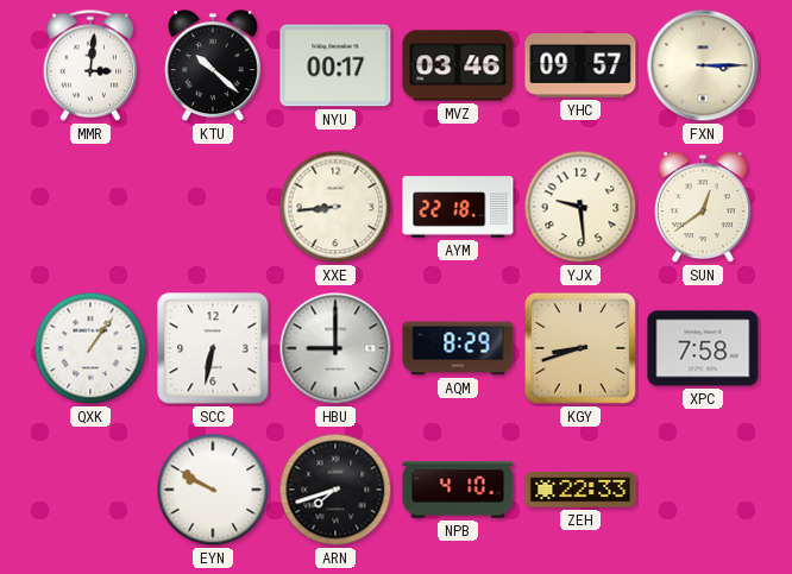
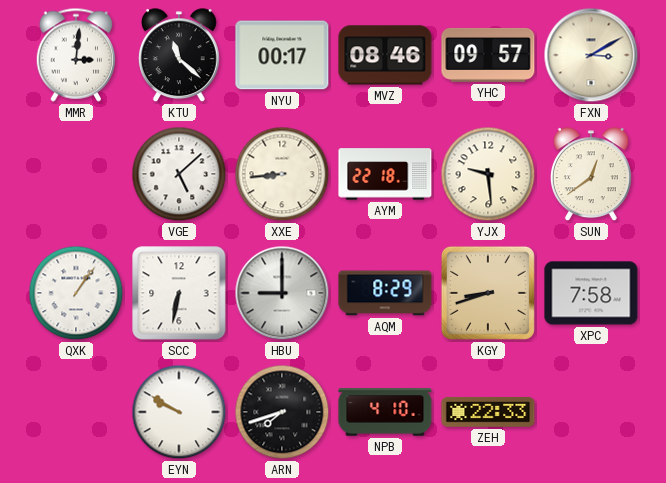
KTU: 10:22 -> 11:22 (179, 56)
MVZ: 03:46 -> 08:46 (385, 55)
FXN: 3:15 -> 3:10 (591, 55)
VGE: none -> 5:08 (179, 174)
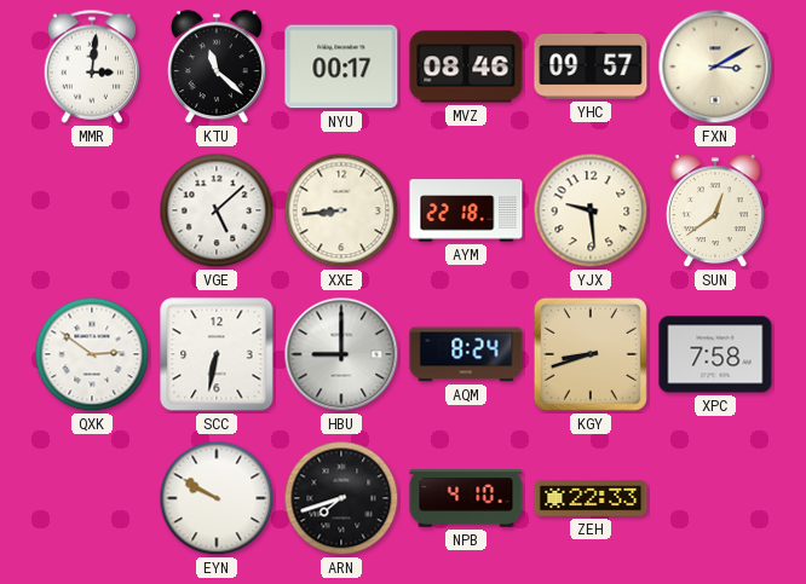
QXK: 1:06 -> 2:51 (92, 354)
AQM: 8:29 -> 8:24 (466, 354)
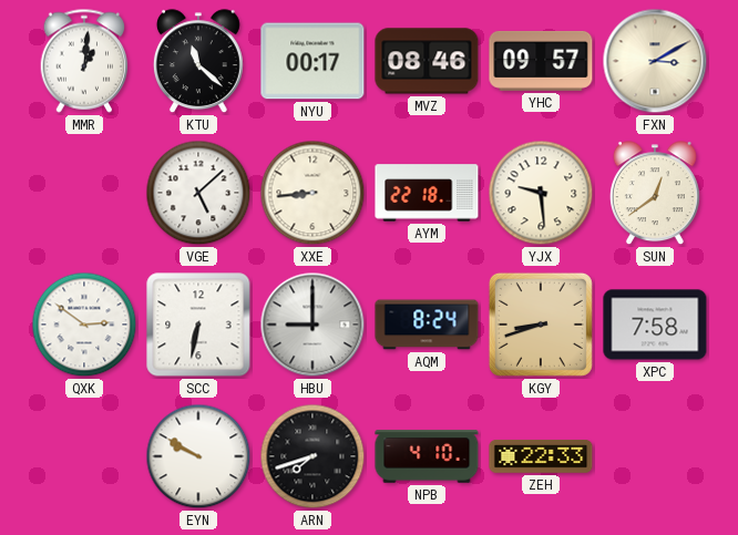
MMR: 3:01 -> 1:01 (84, 61)
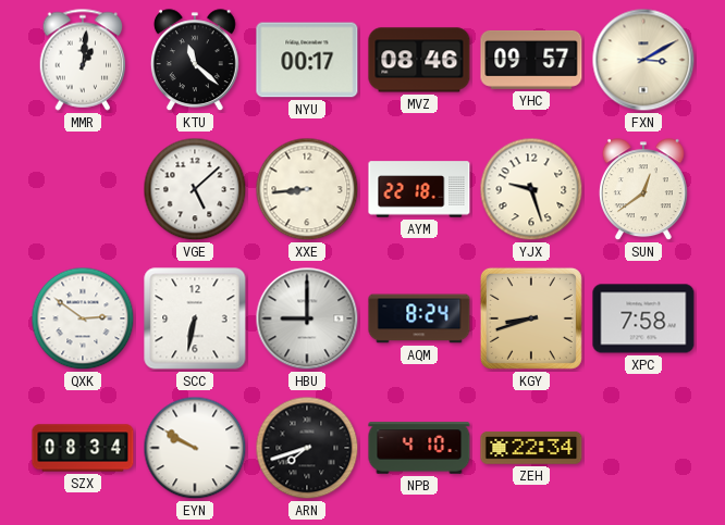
YJX: 9:29 -> 9:27 (531, 189)
SZX: none -> 08:34 (83, 448)
ZEH: 22:33 -> 22:34 (531, 449)
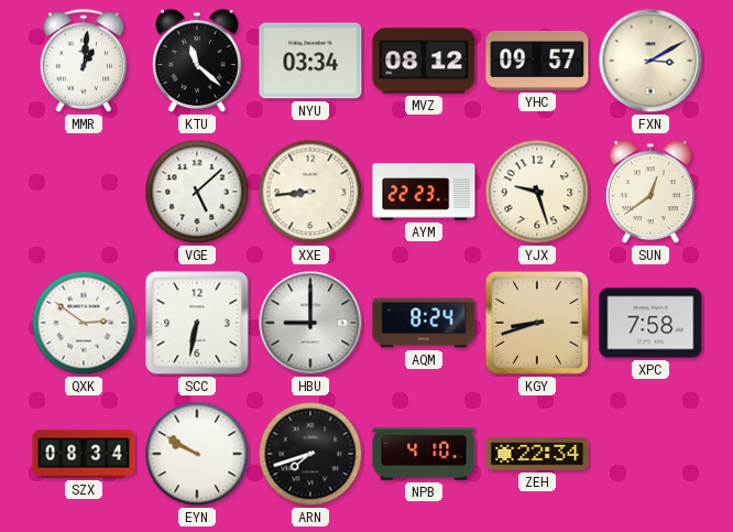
NYU: 00:17 -> 03:34 (310, 61)
MVZ: 08:46 -> 08:12 (424, 61)
AYM: 22:18 -> 22:23 (424, 192)
